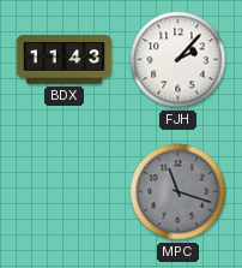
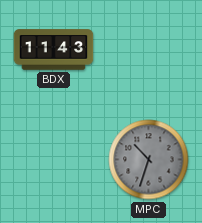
FJH: 2:07 -> none (179, 60)
MPC: 11:18 -> 10:33 (149, 160)
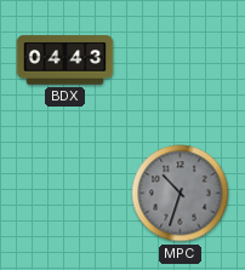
BDX: 11:43 -> 04:43 (65, 61)
